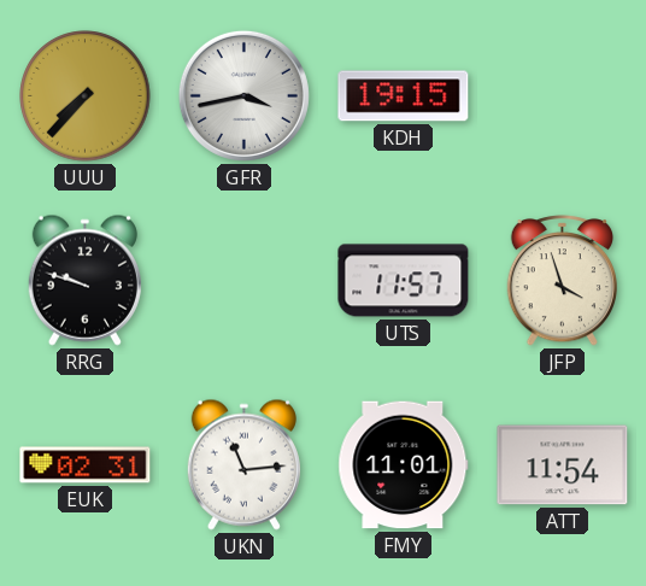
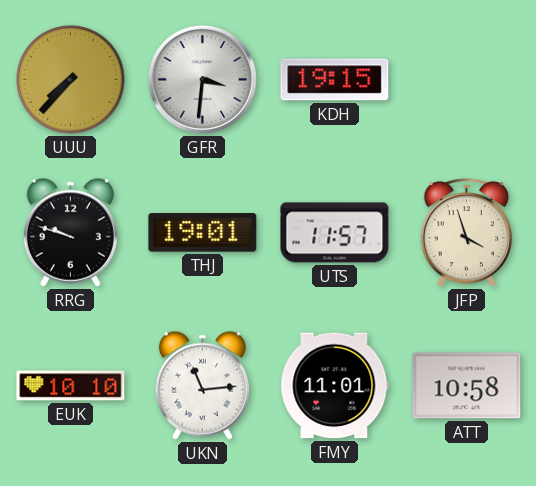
GFR: 3:43 -> 3:31 (202, 79)
THJ: none -> 19:01 (203, 233)
EUK: 02:31 -> 10:10 (71, 386)
ATT: 11:54 -> 10:58 (467, 386)
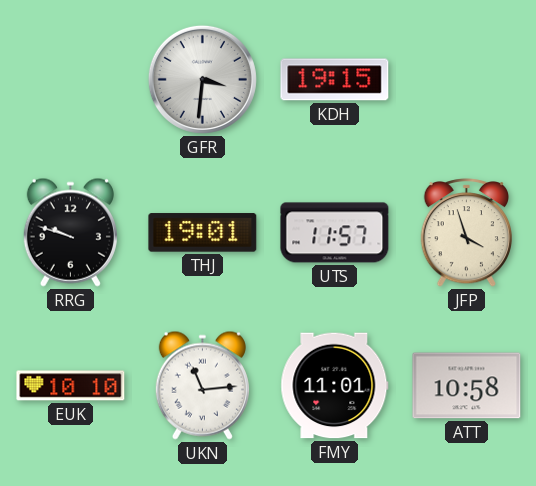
UUU: 7:37 -> none (71, 80)
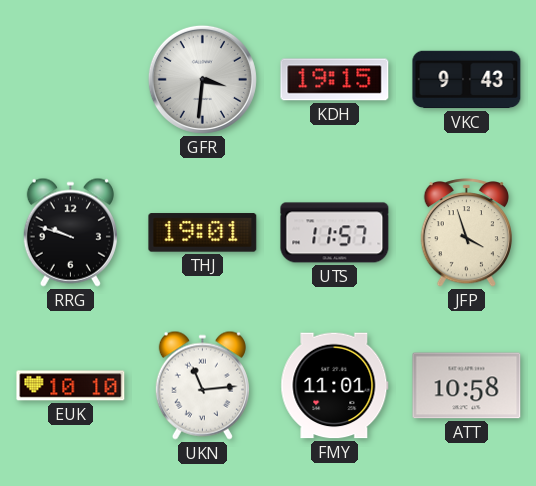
VKC: none -> 9:43 (467, 80)
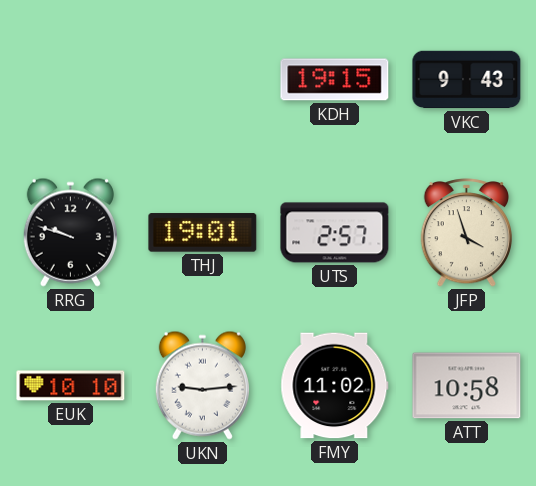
GFR: 3:31 -> none (202, 79)
UTS: 11:57 -> 2:57 (335, 233)
UKN: 11:14 -> 9:14 (202, 385)
FMY: 11:01 -> 11:02 (335, 386)
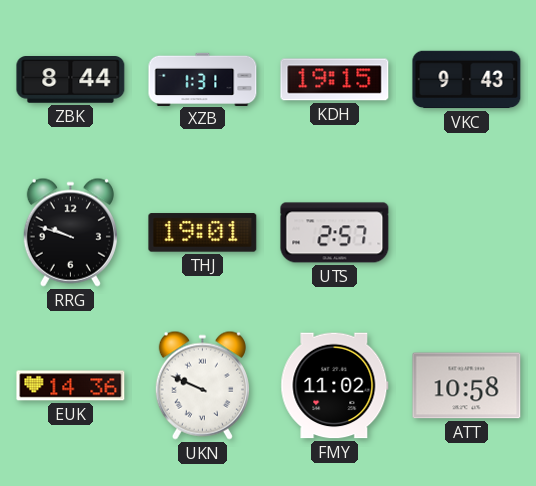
ZBK: none -> 8:44 (71, 80)
XZB: none -> 1:31 (203, 79)
JFP: 3:57 -> none (466, 233)
EUK: 10:10 -> 14:36 (71, 386)
UKN: 9:14 -> 9:49 (202, 385)
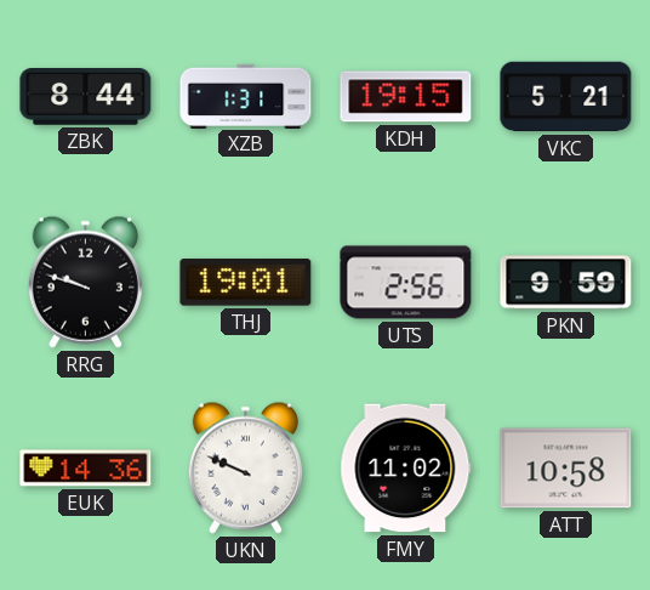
VKC: 9:43 -> 5:21 (566, 97)
UTS: 2:57 -> 2:56 (406, 283)
PKN: none -> 9:59 (566, 283)
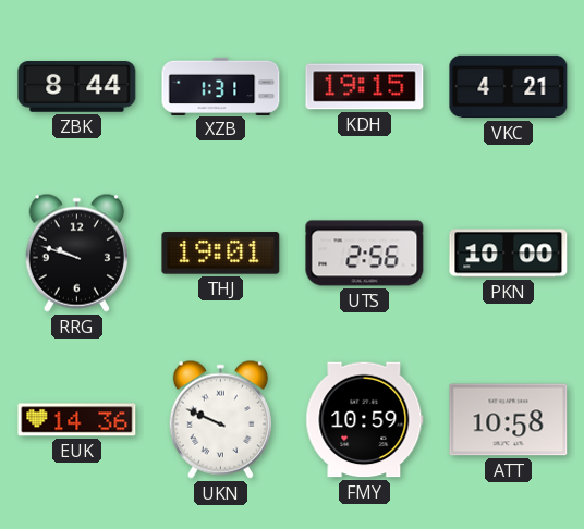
VKC: 5:21 -> 4:21 (509, 87)
PKN: 9:59 -> 10:00 (509, 254)
FMY: 11:02 -> 10:59 (365, 420)
